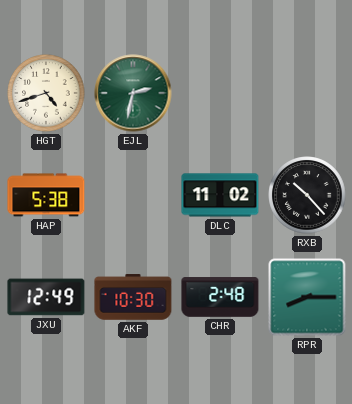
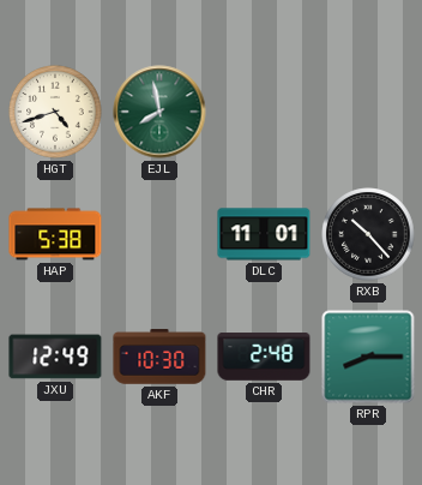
EJL: 2:32 -> 7:58 (159, 112)
DLC: 11:02 -> 11:01 (264, 234)
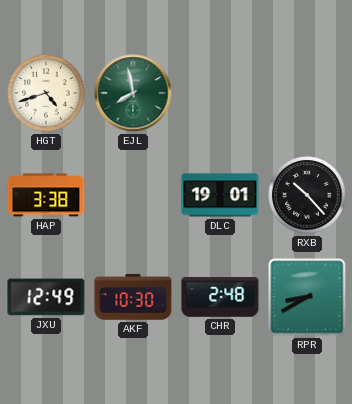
HAP: 5:38 -> 3:38 (46, 195)
DLC: 11:01 -> 19:01 (220, 195)
RPR: 8:15 -> 8:40 (307, 297)
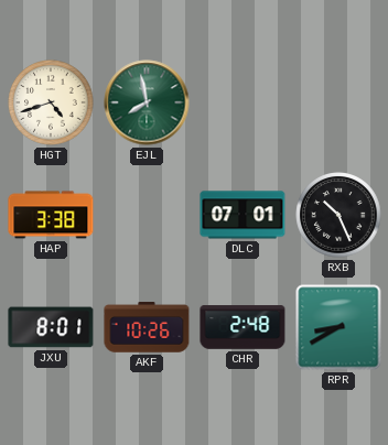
DLC: 19:01 -> 07:01 (242, 215)
RXB: 10:23 -> 10:26 (338, 215)
JXU: 12:49 -> 8:01 (51, 327)
AKF: 10:30 -> 10:26 (147, 327)
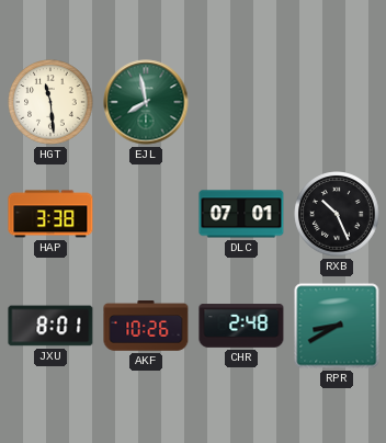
HGT: 4:42 -> 11:29 (50, 102)
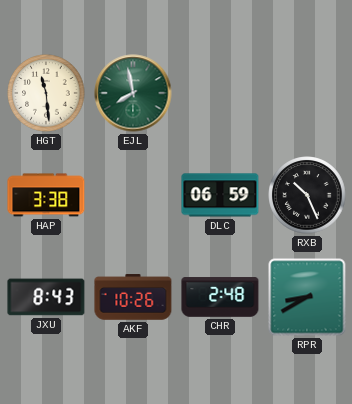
DLC: 07:01 -> 06:59 (220, 195)
JXU: 8:01 -> 8:43 (46, 297)
